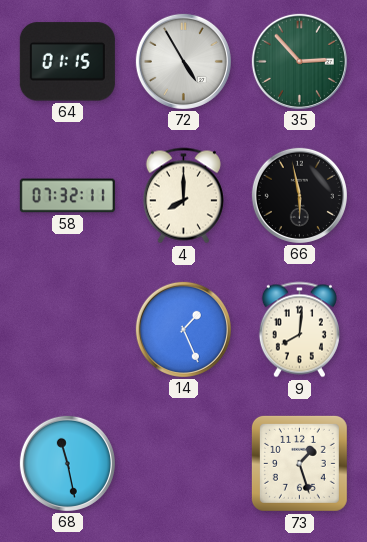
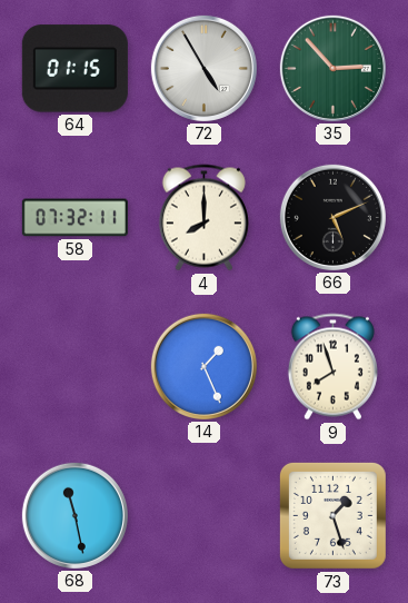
66: 5:58 -> 5:11 (332, 217)
9: 8:01 -> 7:57 (332, 367)
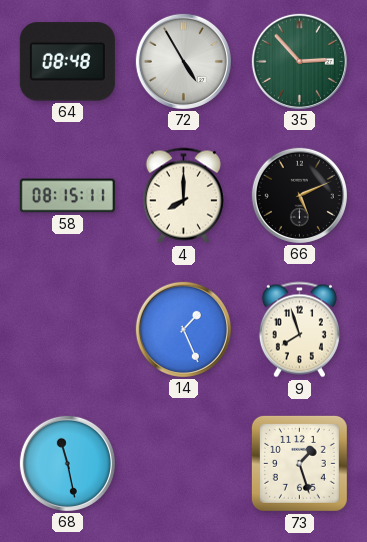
64: 01:15 -> 08:48 (67, 62)
58: 07:32 -> 08:15 (67, 196)
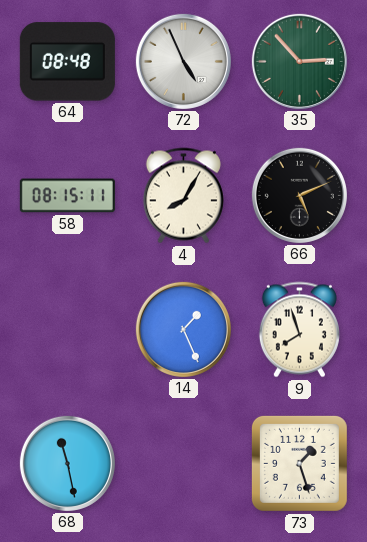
72: 4:55 -> 4:56 (183, 61)
4: 8:00 -> 8:05 (183, 196)
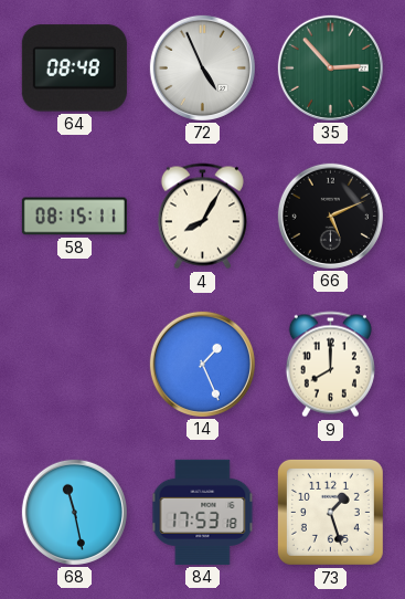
9: 7:57 -> 8:00 (330, 365)
84: none -> 17:53 (203, 512)
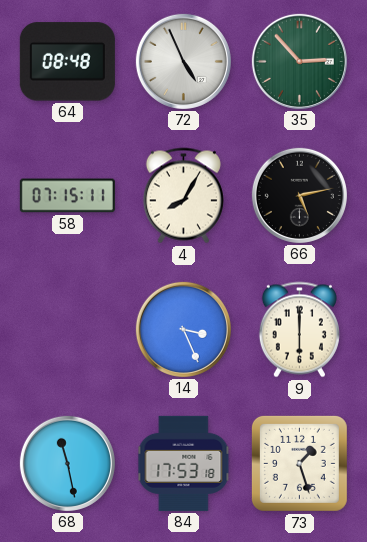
58: 08:15 -> 07:15 (67, 196)
66: 5:11 -> 5:13 (299, 195)
14: 1:26 -> 3:26 (183, 329)
9: 8:00 -> 6:00 (299, 330)
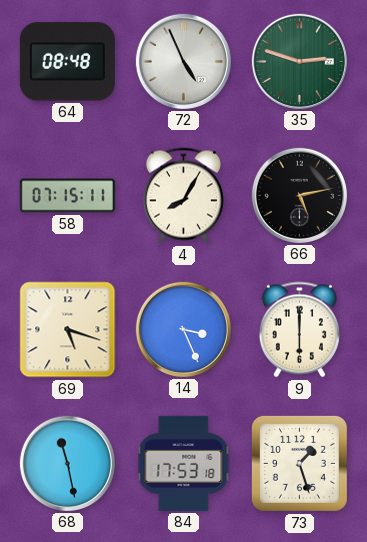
35: 2:53 -> 2:48 (299, 61)
69: none -> 5:18 (68, 330)
